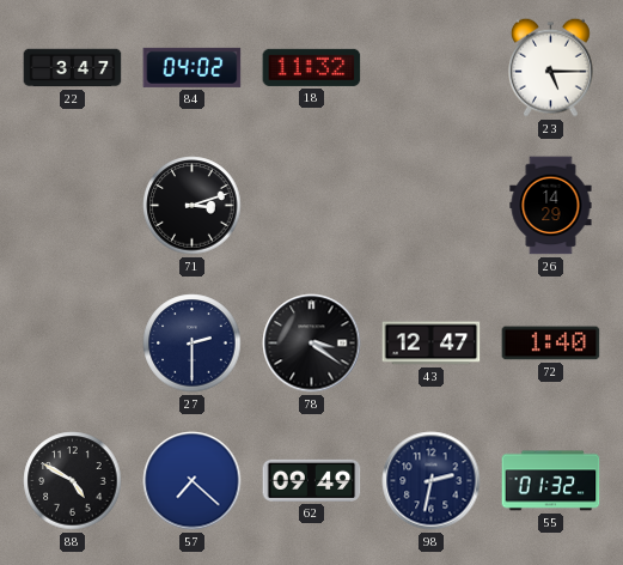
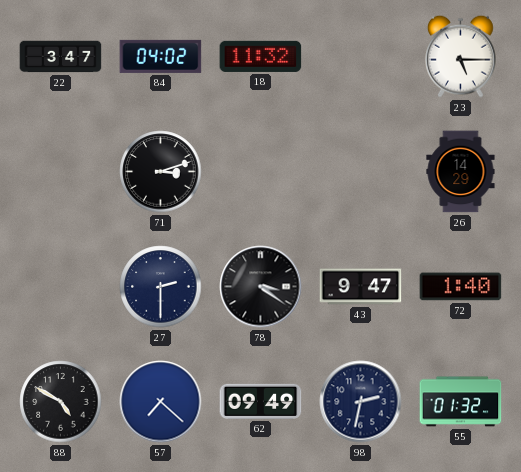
43: 12:47 -> 9:47 (361, 287)
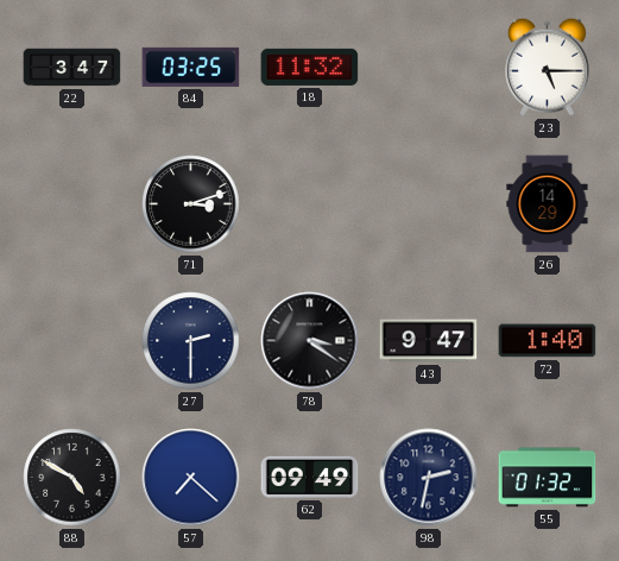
84: 04:02 -> 03:25 (191, 67)
